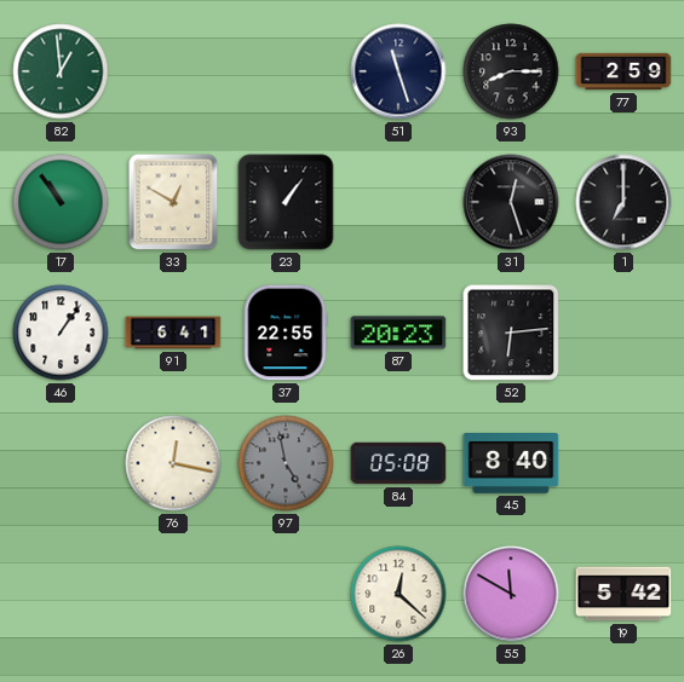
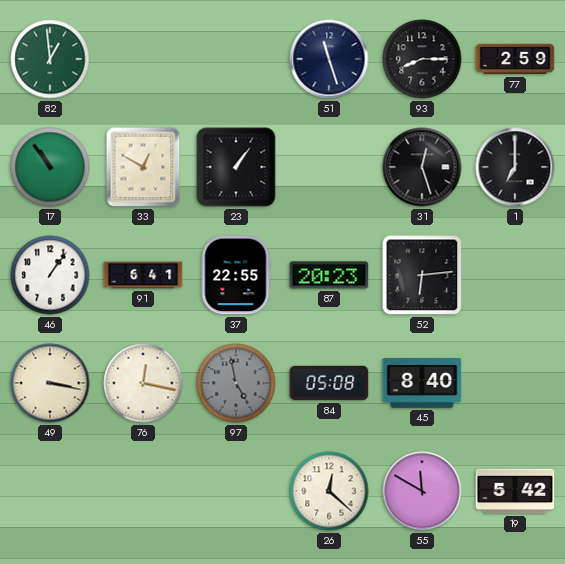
49: none -> 3:17 (50, 383)
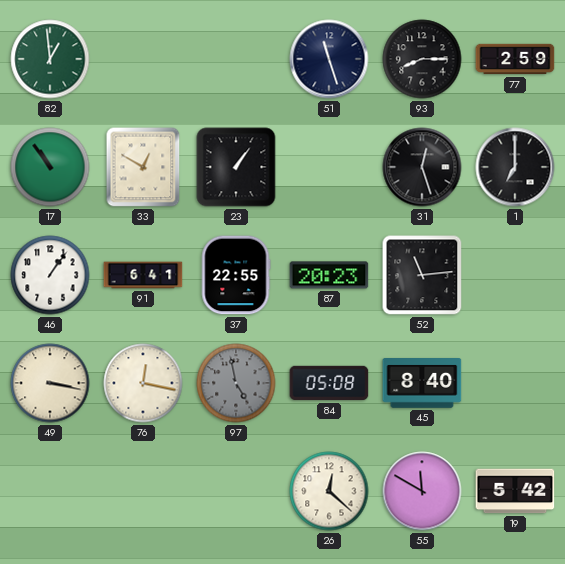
52: 6:14 -> 11:14 (422, 275)
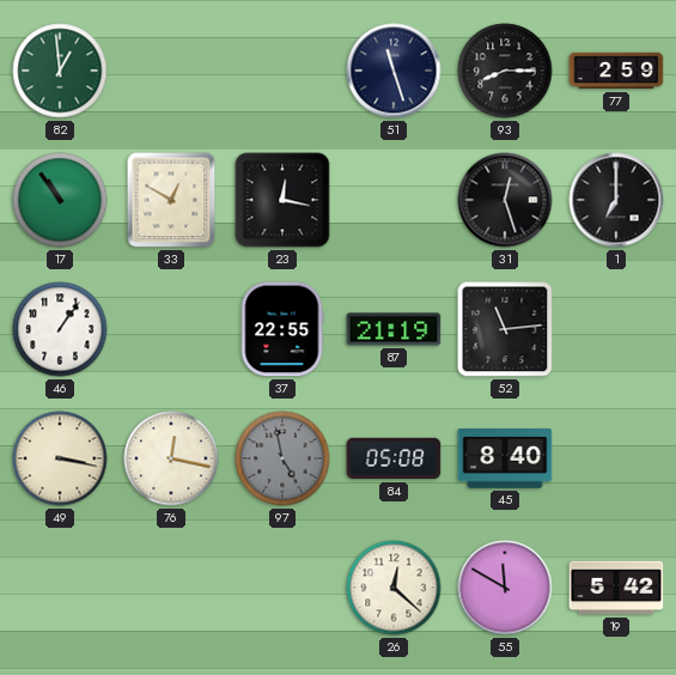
23: 1:06 -> 12:17 (282, 200)
91: 6:41 -> none (143, 275)
87: 20:23 -> 21:19 (394, 329)
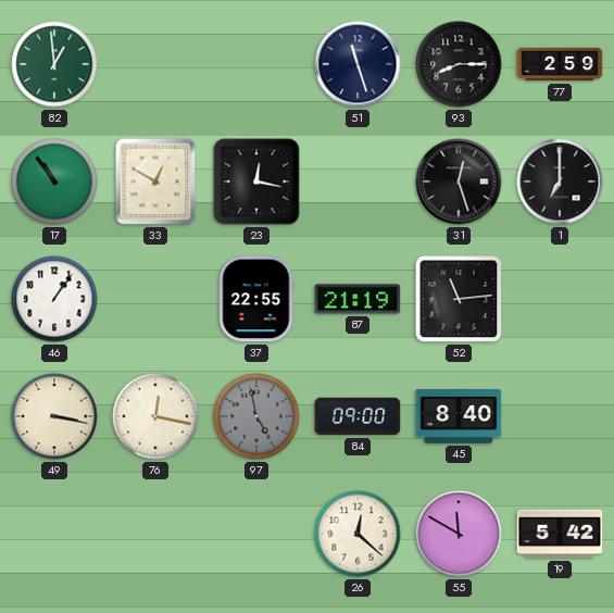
84: 05:08 -> 09:00 (358, 416)
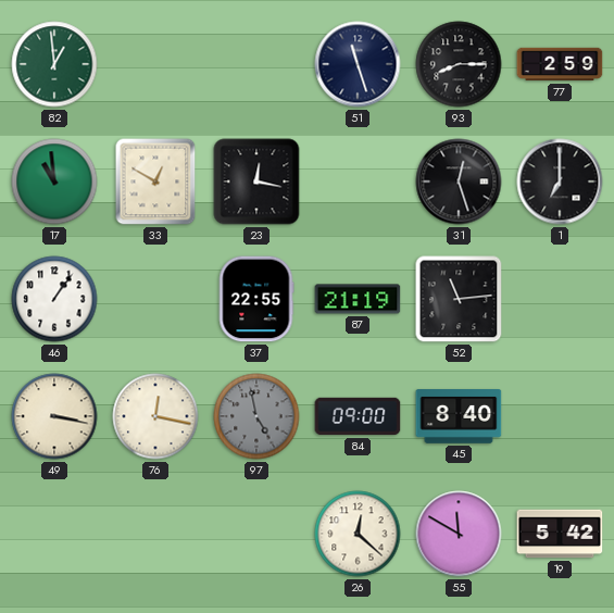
17: 10:54 -> 10:59 (54, 182)
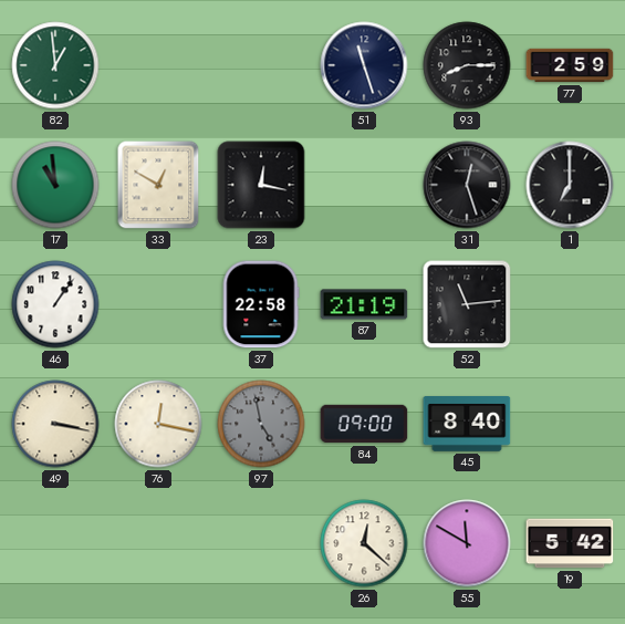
37: 22:55 -> 22:58 (261, 304)
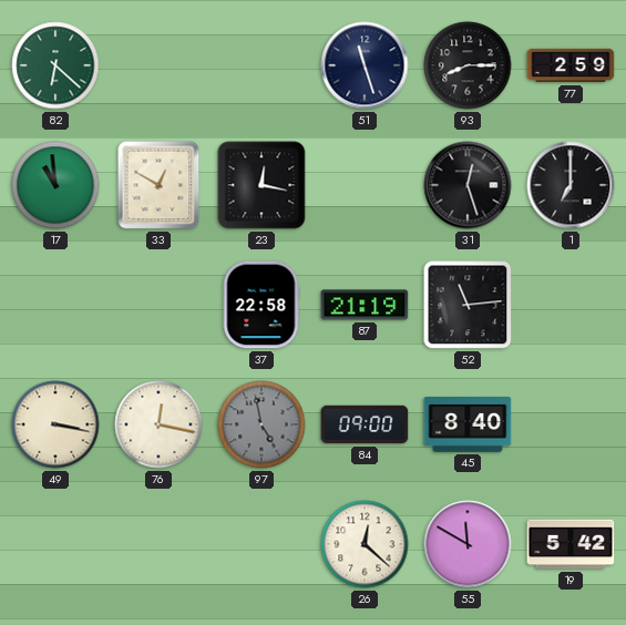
82: 12:59 -> 6:22 (55, 65)
46: 1:06 -> none (55, 304)
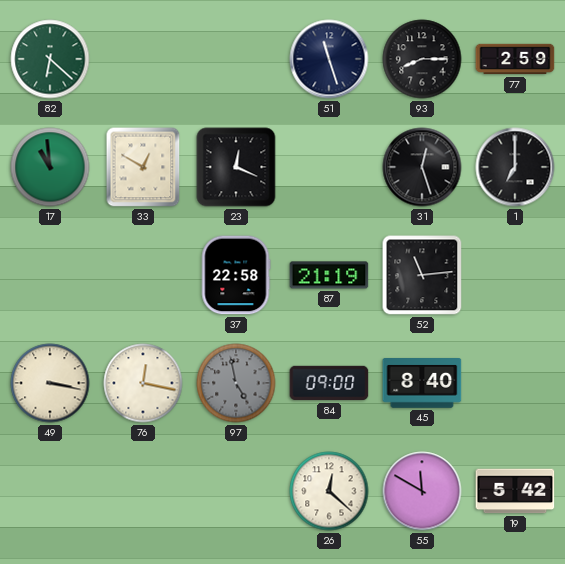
23: 12:17 -> 12:19 (236, 167)
